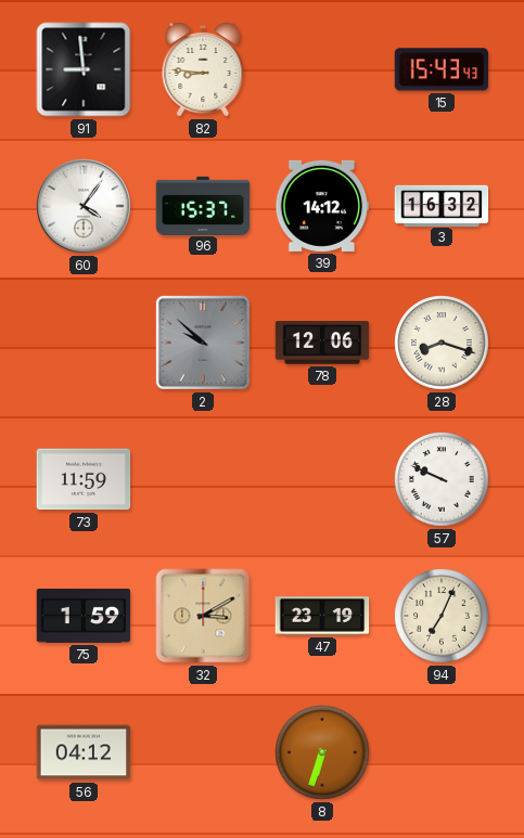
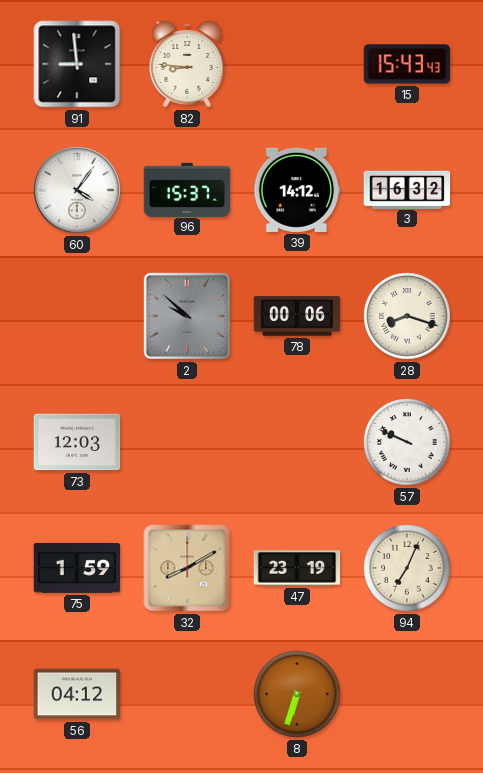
78: 12:06 -> 00:06 (297, 316)
73: 11:59 -> 12:03 (77, 442)
32: 3:10 -> 8:10 (187, 568)
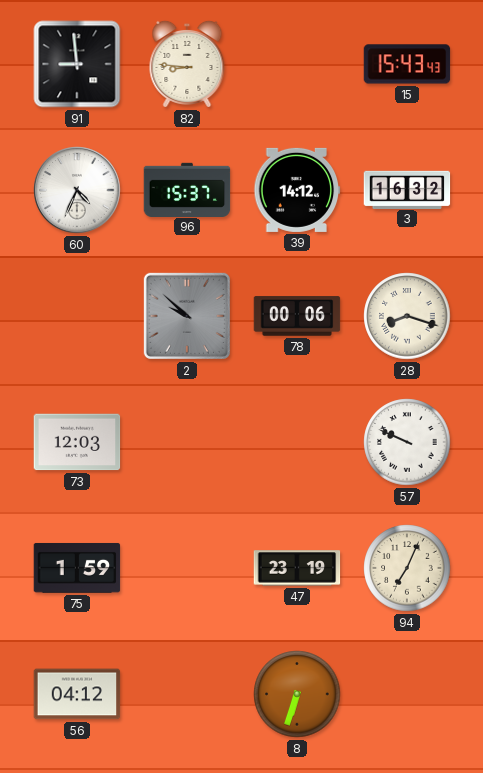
60: 4:06 -> 4:34 (77, 190)
32: 8:10 -> none (187, 568)
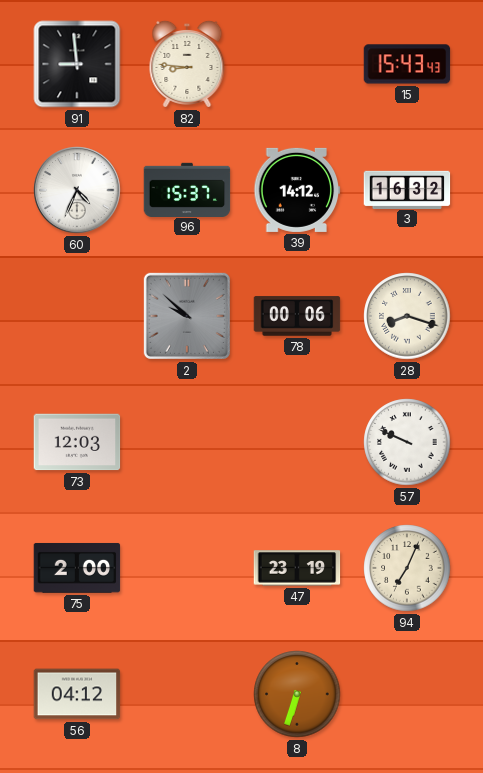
75: 1:59 -> 2:00 (77, 568)
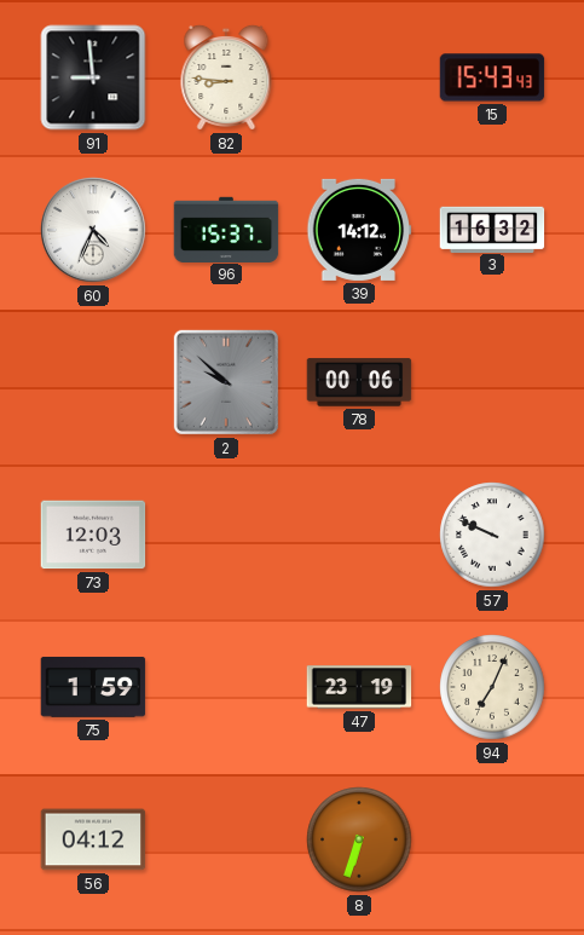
28: 8:18 -> none (407, 316)
75: 2:00 -> 1:59 (93, 687)
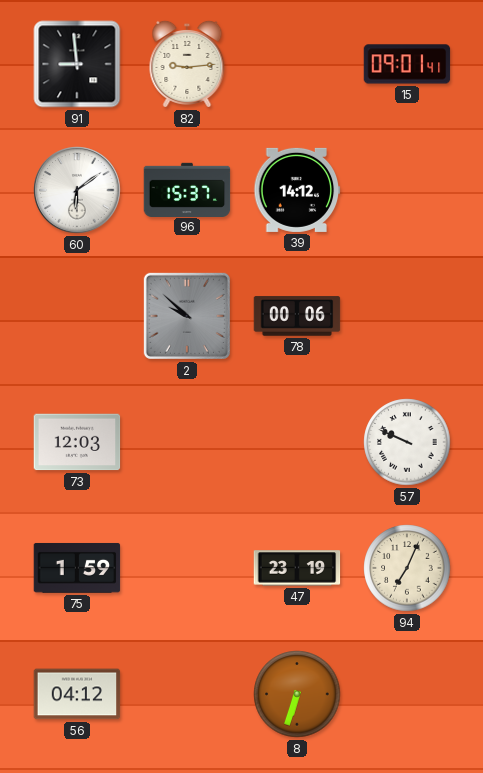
82: 8:46 -> 9:14 (187, 64)
15: 15:43 -> 09:01 (407, 64)
60: 4:34 -> 6:09 (77, 190)
3: 16:32 -> none (492, 229)
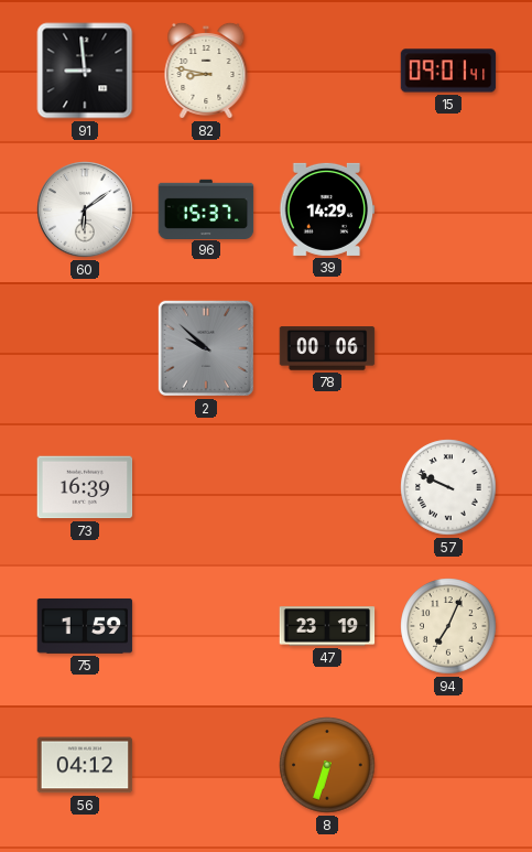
82: 9:14 -> 8:47 (206, 71)
39: 14:12 -> 14:29 (327, 209)
73: 12:03 -> 16:39 (85, 487)
